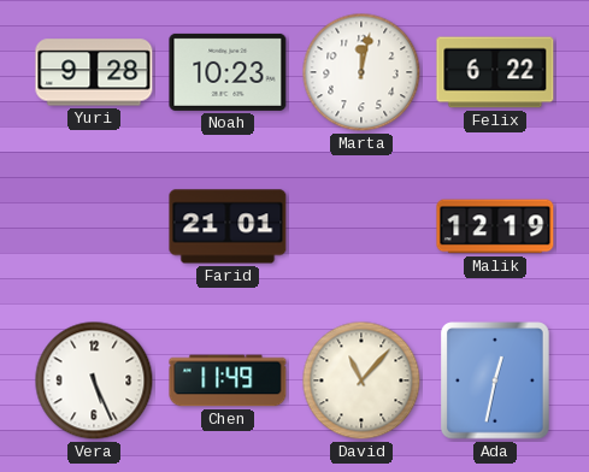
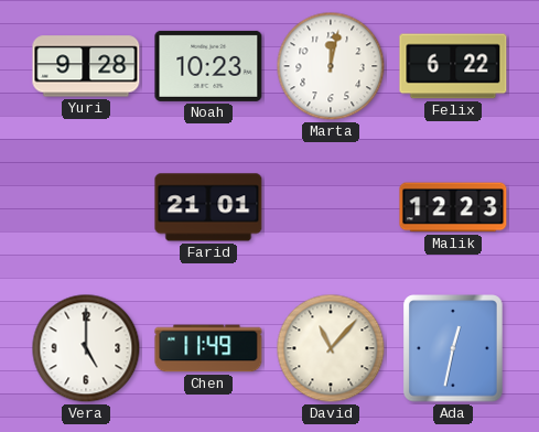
Malik: 12:19 -> 12:23 (453, 207)
Vera: 5:26 -> 5:00 (86, 348)
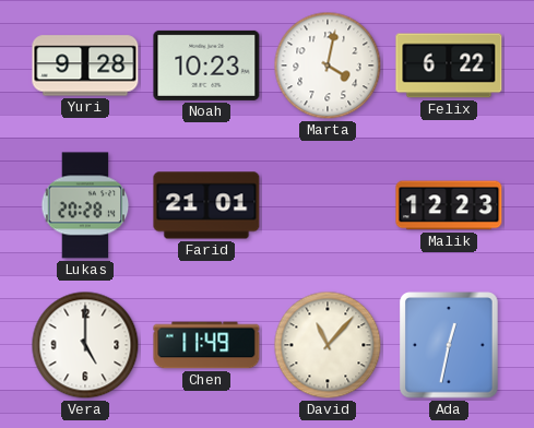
Marta: 12:02 -> 4:02 (328, 66)
Lukas: none -> 20:28 (85, 205)
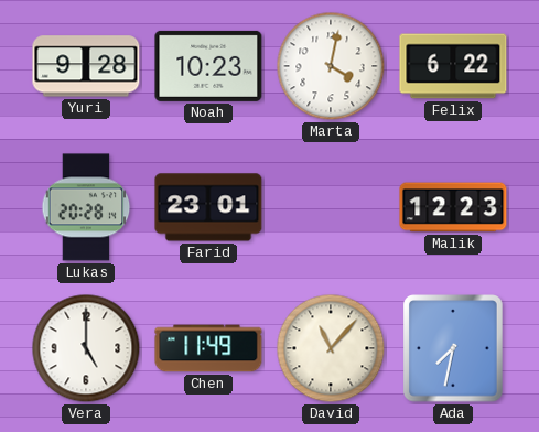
Farid: 21:01 -> 23:01 (208, 207)
Ada: 12:32 -> 7:32 (453, 348)
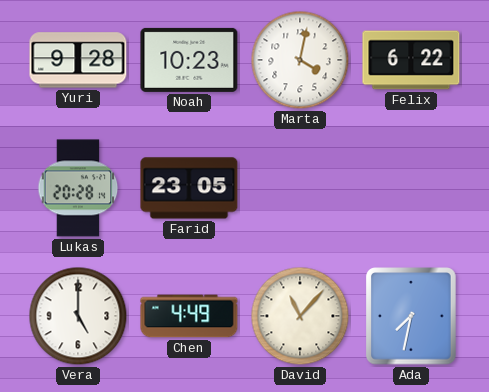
Farid: 23:01 -> 23:05 (189, 188)
Malik: 12:23 -> none (453, 207)
Chen: 11:49 -> 4:49 (189, 316)
